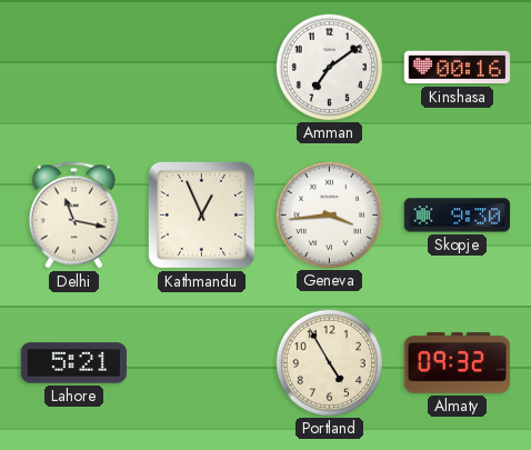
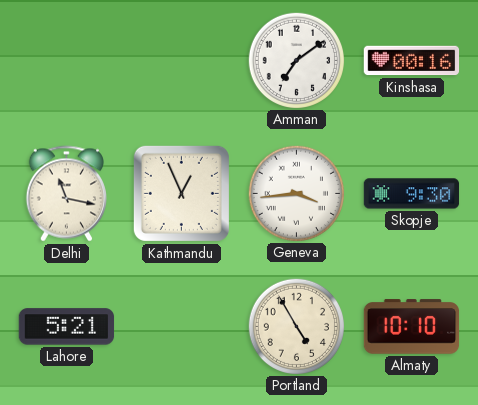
Almaty: 09:32 -> 10:10 (412, 327)
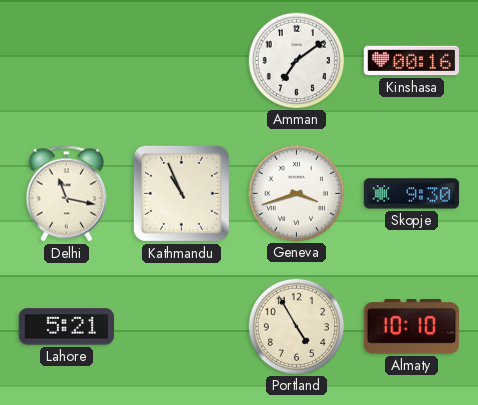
Kathmandu: 12:56 -> 10:56 (181, 193)
Geneva: 3:44 -> 3:42 (296, 193)
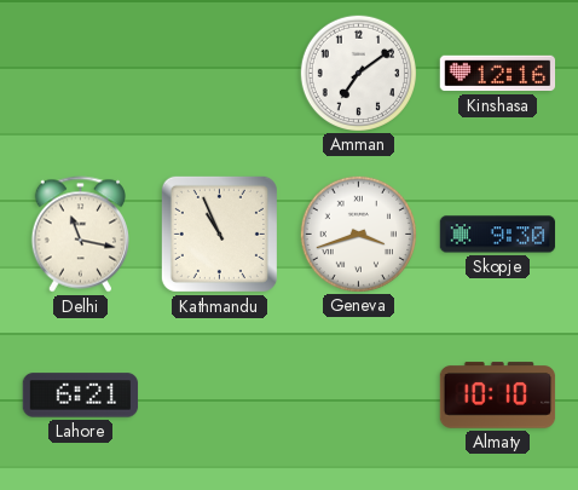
Kinshasa: 00:16 -> 12:16 (498, 74)
Lahore: 5:21 -> 6:21 (81, 396)
Portland: 4:55 -> none (296, 326)
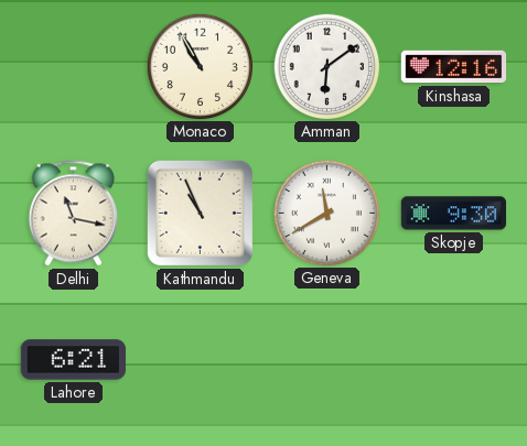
Monaco: none -> 10:55 (200, 66)
Amman: 7:09 -> 6:09 (326, 66)
Geneva: 3:42 -> 11:40 (326, 213)
Almaty: 10:10 -> none (498, 396)
